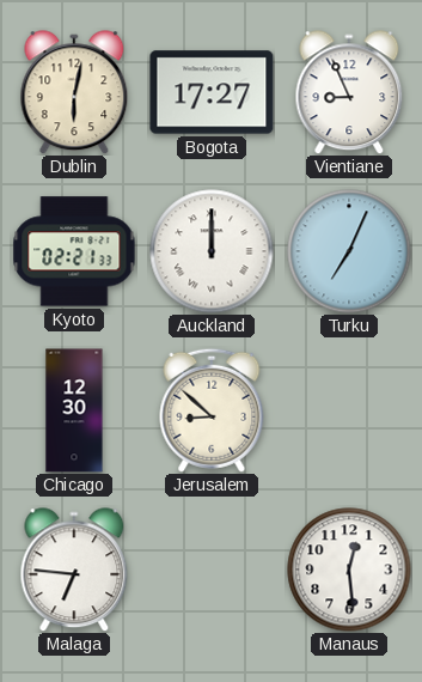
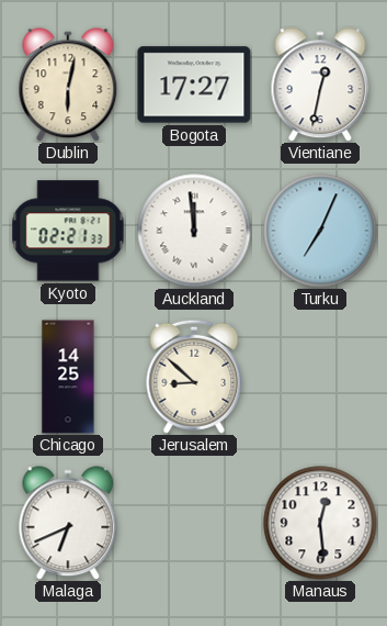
Vientiane: 8:56 -> 12:32 (320, 85)
Auckland: 12:00 -> 11:59 (194, 231)
Chicago: 12:30 -> 14:25 (68, 377)
Malaga: 6:46 -> 6:41 (68, 523)
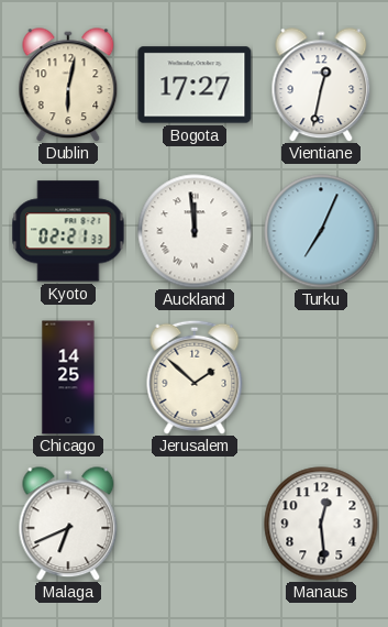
Jerusalem: 8:52 -> 1:52 (195, 377)
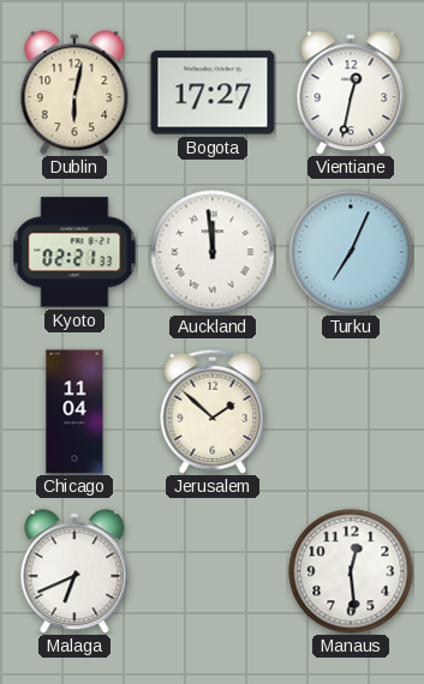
Chicago: 14:25 -> 11:04 (74, 412)
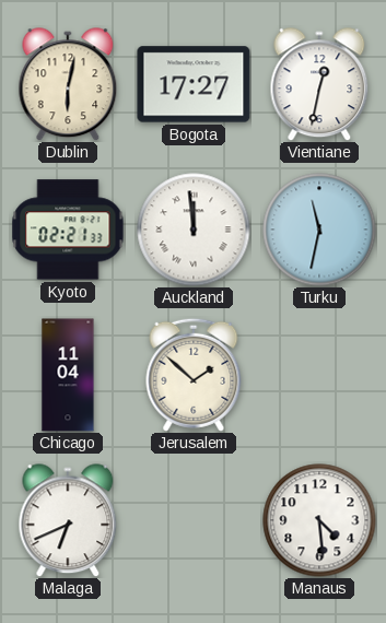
Turku: 7:04 -> 11:32 (319, 230)
Manaus: 12:29 -> 4:29 (319, 520)
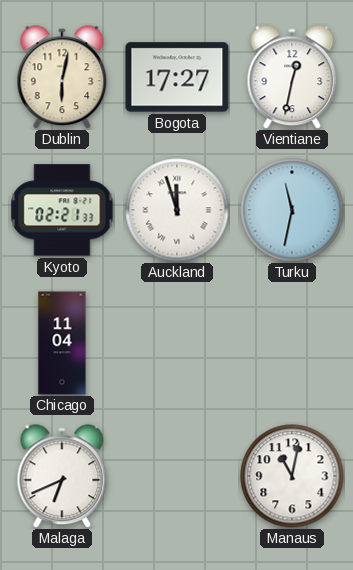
Auckland: 11:59 -> 11:57 (177, 210)
Jerusalem: 1:52 -> none (194, 375)
Manaus: 4:29 -> 11:02 (292, 476)
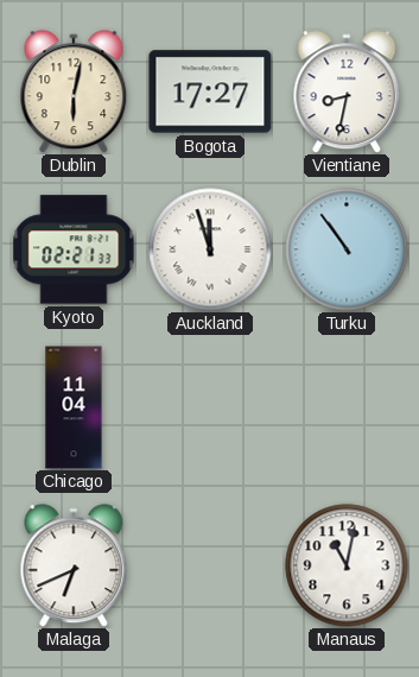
Vientiane: 12:32 -> 8:32 (347, 91)
Turku: 11:32 -> 10:54 (347, 249)
